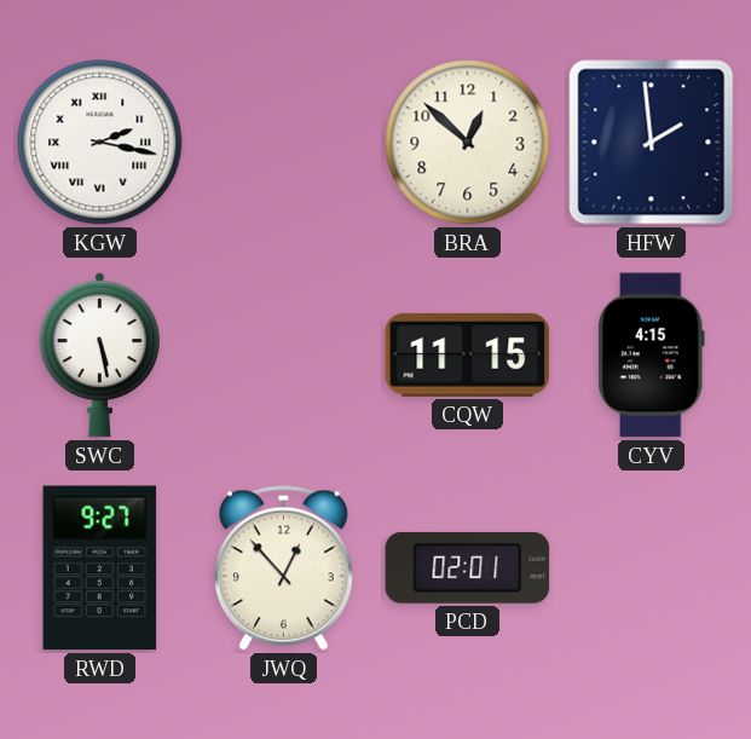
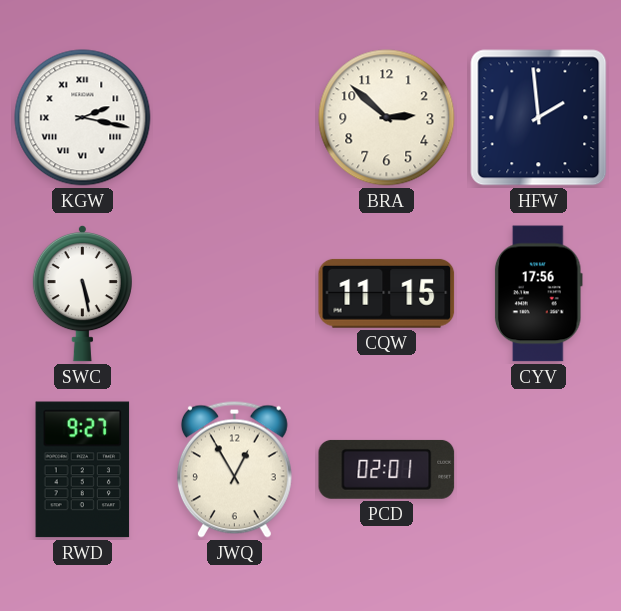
BRA: 12:52 -> 2:52 (387, 118)
CYV: 4:15 -> 17:56 (538, 294)
JWQ: 12:53 -> 12:55 (234, 469)
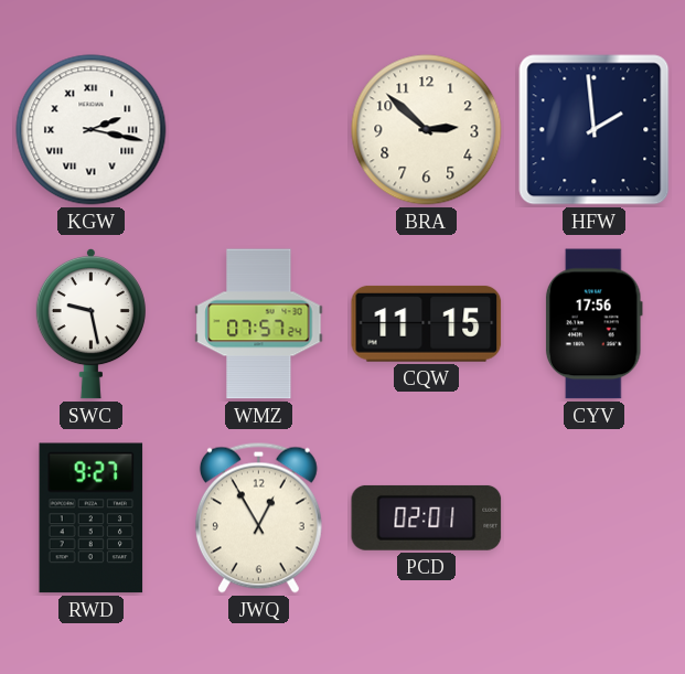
SWC: 5:28 -> 9:28 (90, 323)
WMZ: none -> 07:57 (259, 324)
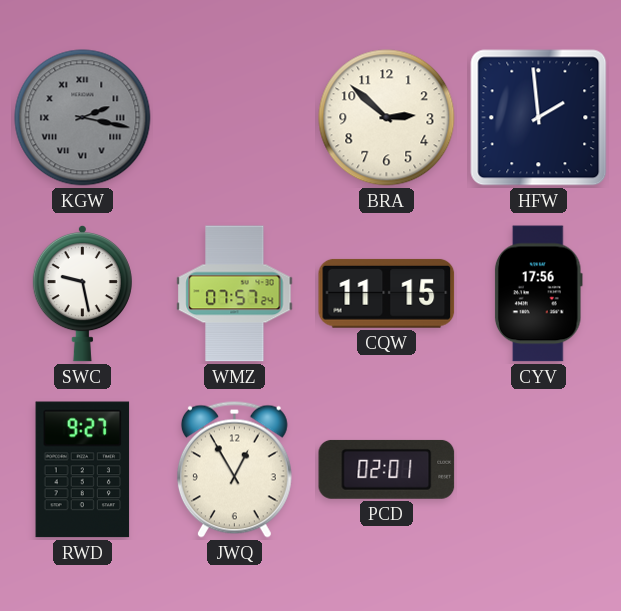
KGW dial: white -> grey (83, 118)
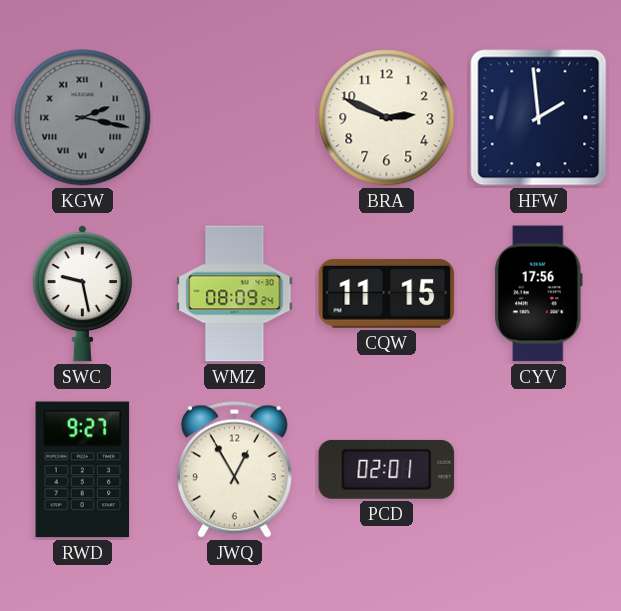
BRA: 2:52 -> 2:49 (387, 118)
WMZ: 07:57 -> 08:09 (235, 294)
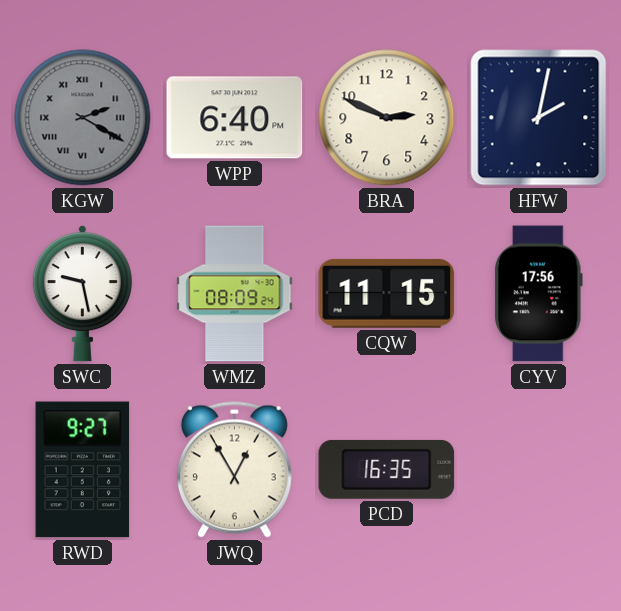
KGW: 2:17 -> 2:20 (83, 118)
WPP: none -> 6:40 (235, 118)
HFW: 1:59 -> 2:02 (539, 118)
PCD: 02:01 -> 16:35 (387, 469)
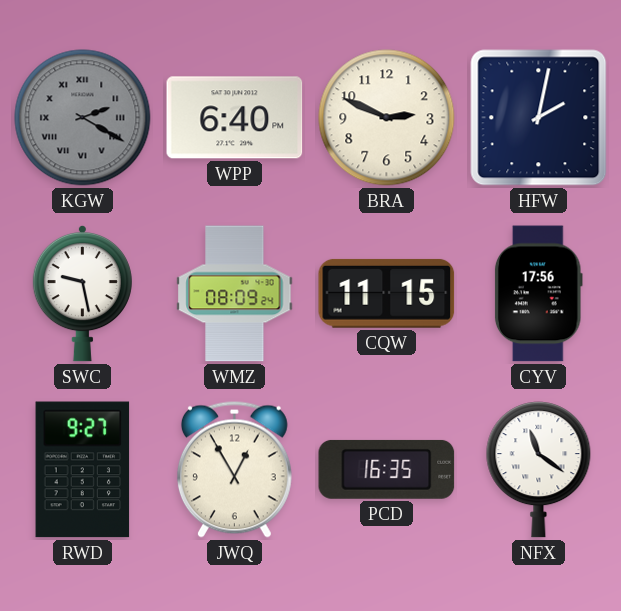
NFX: none -> 11:21 (539, 470)
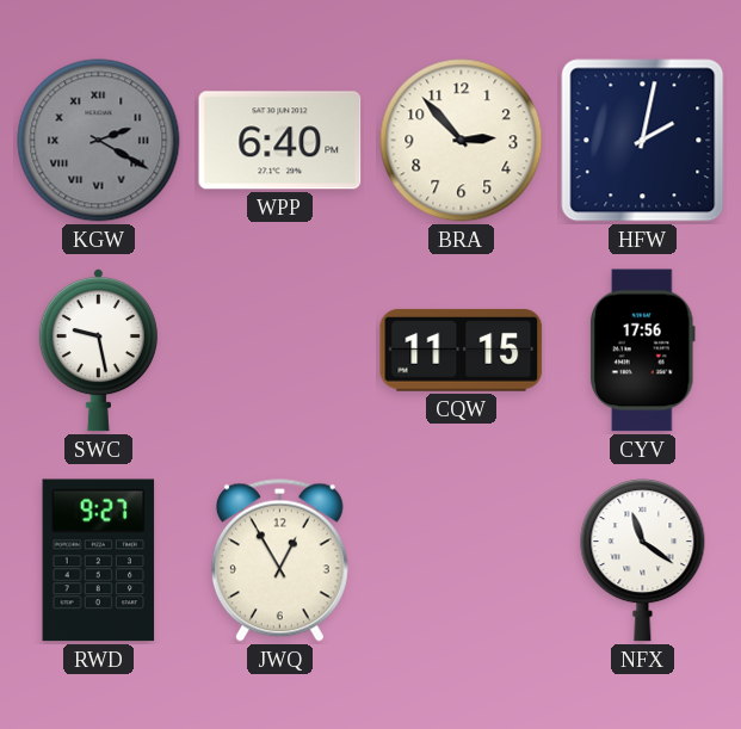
BRA: 2:49 -> 2:53 (462, 141)
WMZ: 08:09 -> none (235, 294)
PCD: 16:35 -> none (387, 469)
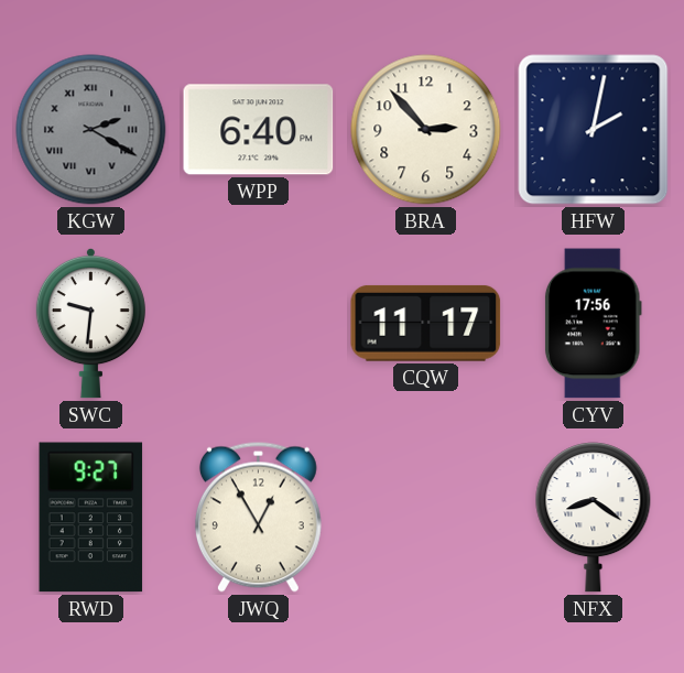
SWC: 9:28 -> 9:31 (90, 323)
CQW: 11:15 -> 11:17 (426, 323)
NFX: 11:21 -> 8:21 (594, 518)
